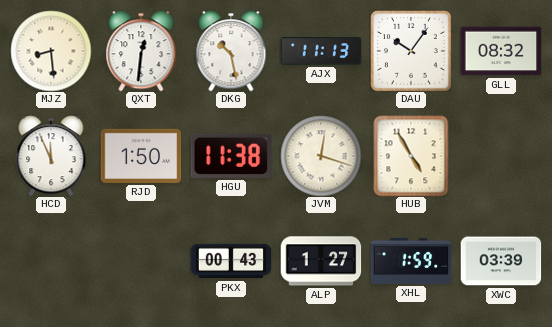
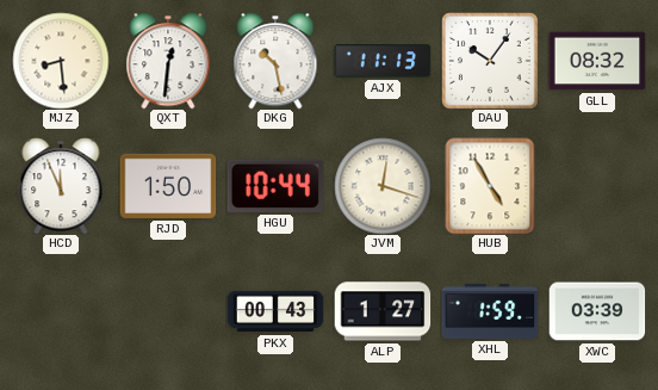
HGU: 11:38 -> 10:44 (275, 186)
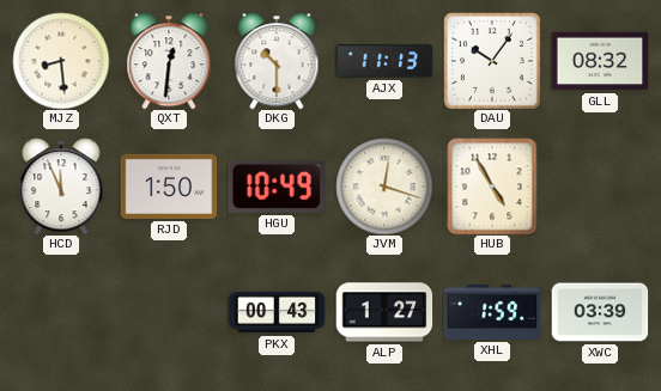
DKG: 10:28 -> 10:30 (277, 61)
HGU: 10:44 -> 10:49 (277, 187)
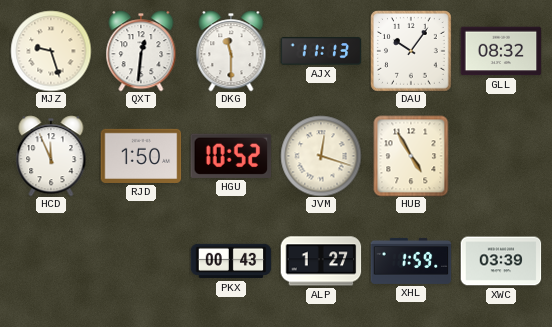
MJZ: 8:29 -> 9:27 (51, 51)
DKG: 10:30 -> 11:30 (231, 51)
HGU: 10:49 -> 10:52 (231, 156)
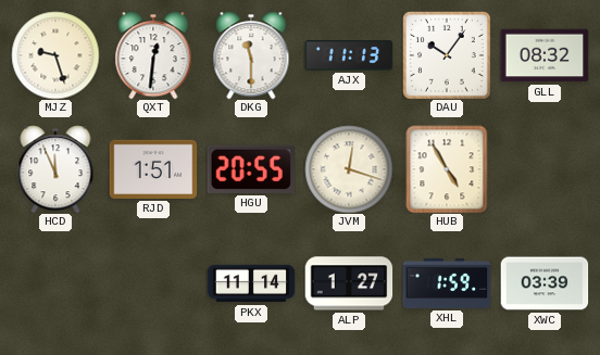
RJD: 1:50 -> 1:51 (153, 169)
HGU: 10:52 -> 20:55 (251, 169)
PKX: 00:43 -> 11:14 (251, 283)
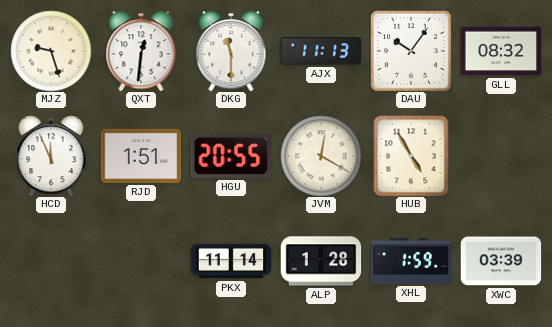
JVM: 12:18 -> 12:20 (321, 156)
ALP: 1:27 -> 1:28 (321, 261)
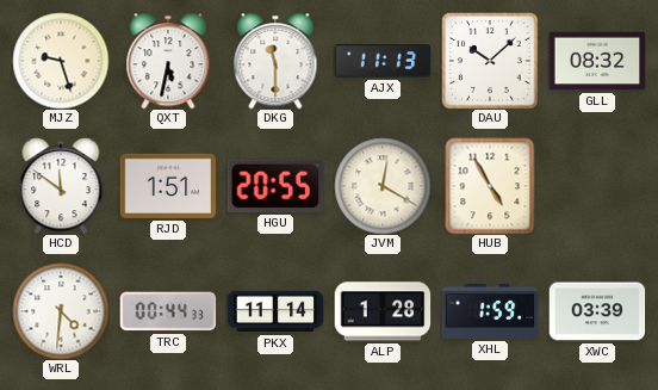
QXT: 12:31 -> 5:32 (168, 61)
DAU: 10:06 -> 10:08 (490, 61)
HCD: 11:56 -> 11:51 (61, 186)
WRL: none -> 4:31 (61, 311)
TRC: none -> 00:44 (168, 311)
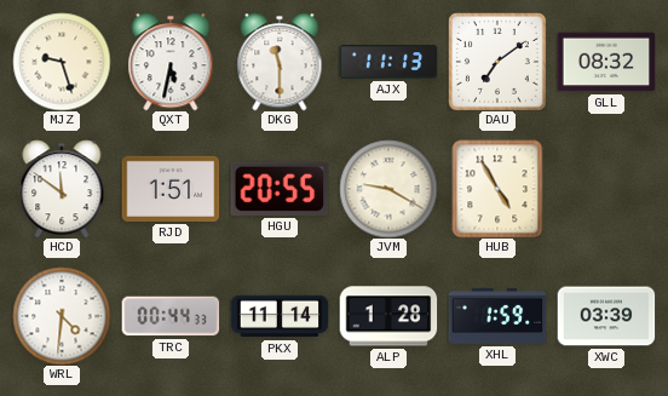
DAU: 10:08 -> 7:09 (497, 62)
JVM: 12:20 -> 9:20 (388, 189)
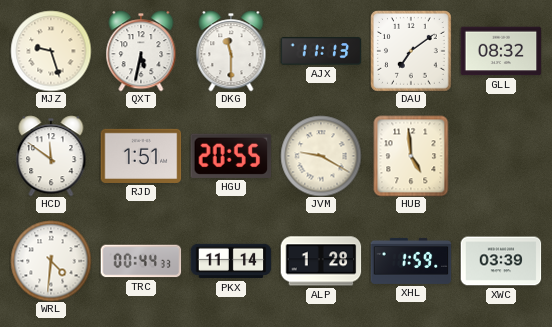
HUB: 4:55 -> 4:59 (411, 156)
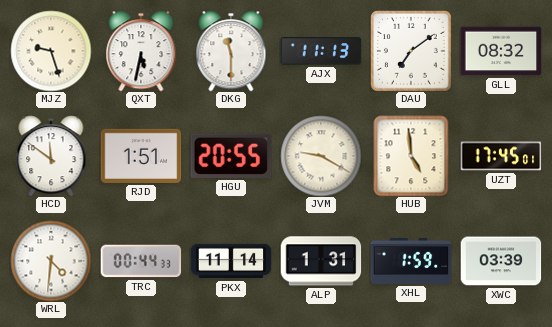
UZT: none -> 17:45 (501, 156)
ALP: 1:28 -> 1:31 (321, 261)
